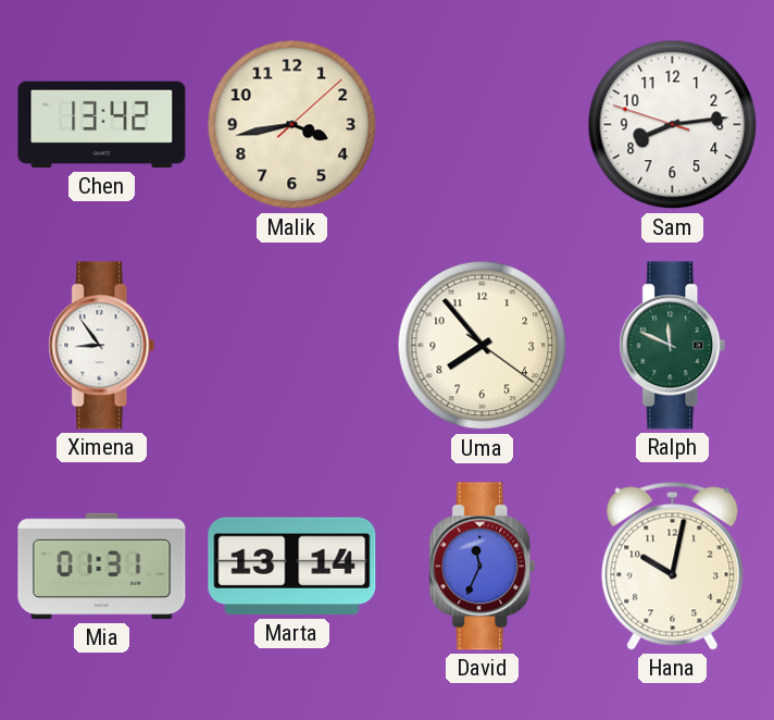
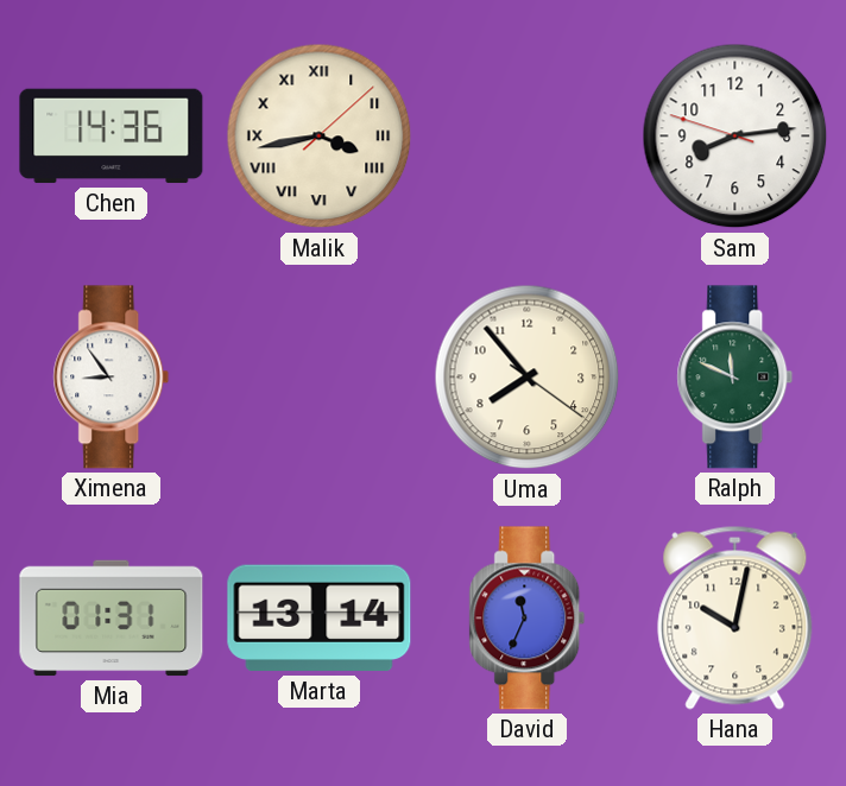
Chen: 13:42 -> 14:36 (112, 137)
Malik numerals: Arabic -> Roman (320, 137)
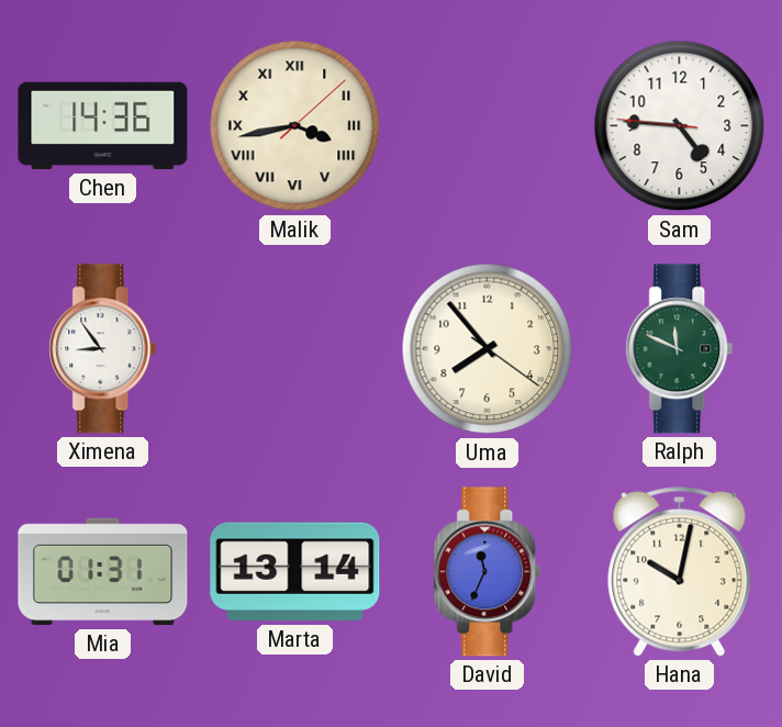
Sam: 8:13 -> 4:45 (680, 126)
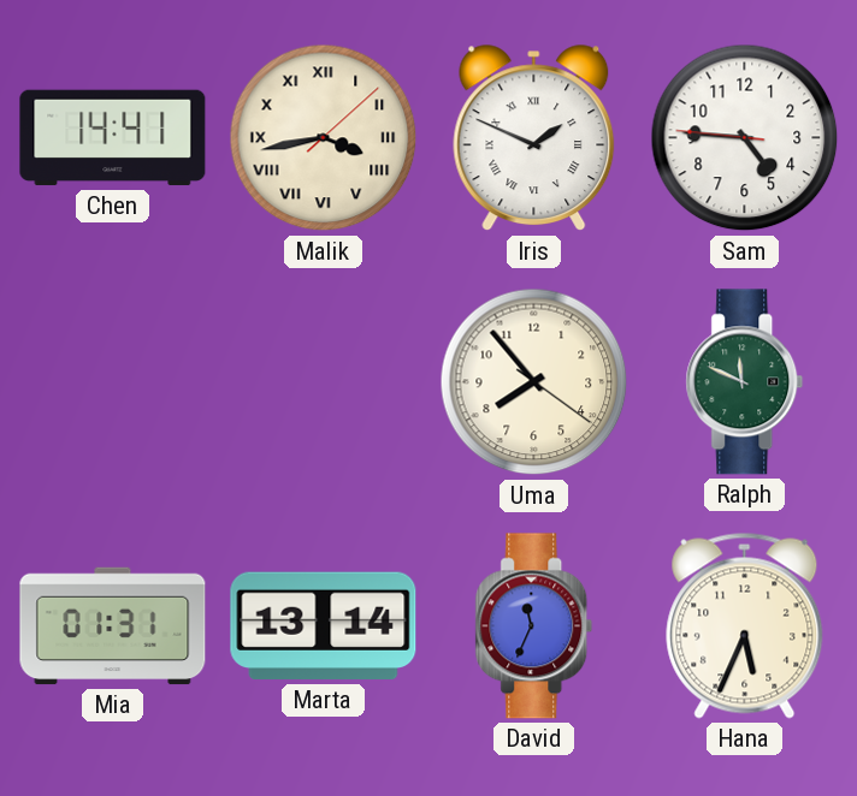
Chen: 14:36 -> 14:41 (113, 138)
Iris: none -> 1:49 (534, 138)
Ximena: 8:54 -> none (103, 349)
Hana: 10:02 -> 5:34 (745, 625)
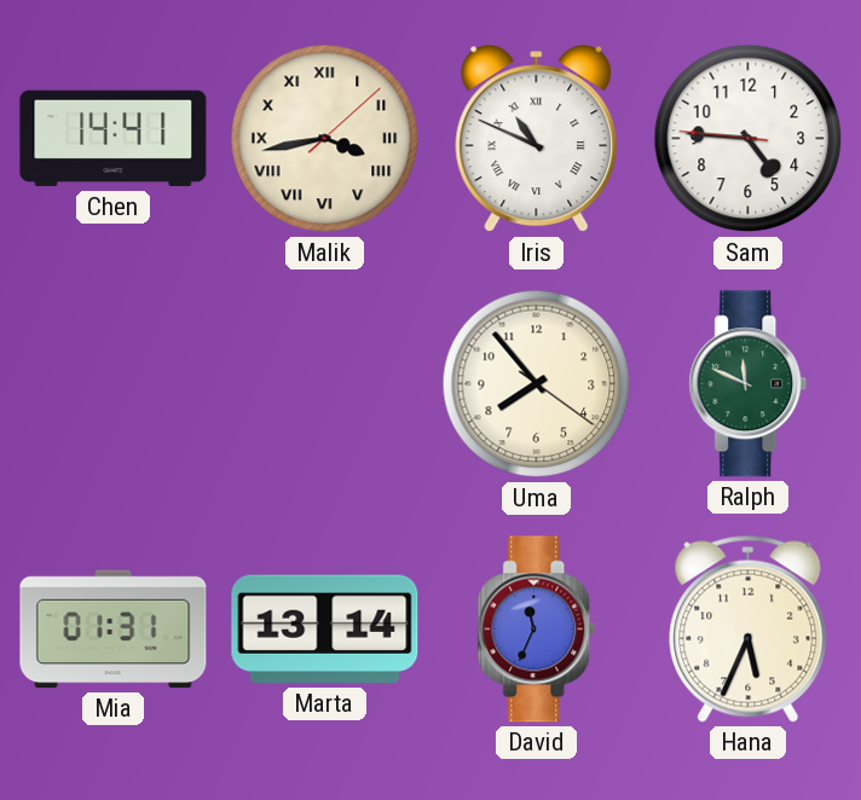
Iris: 1:49 -> 10:49 (537, 139)
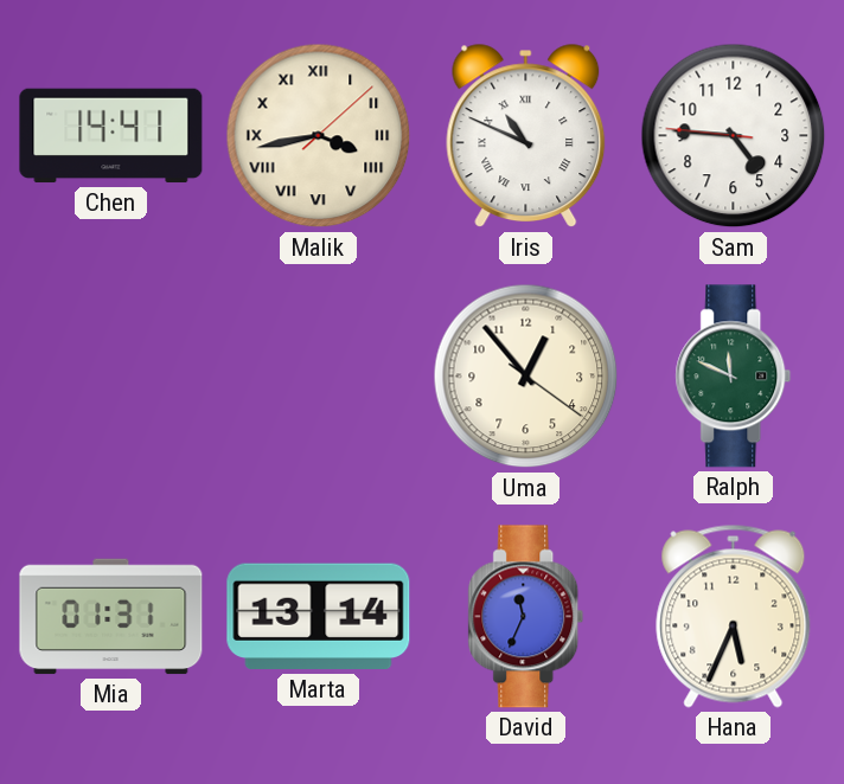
Uma: 7:53 -> 12:53 (526, 377)
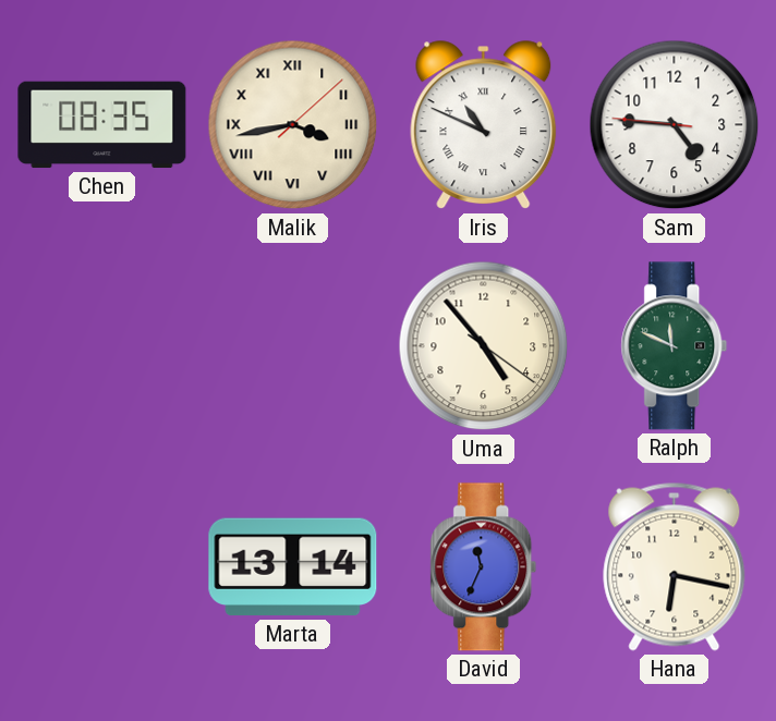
Chen: 14:41 -> 08:35 (102, 125)
Uma: 12:53 -> 4:53 (484, 346)
Mia: 01:31 -> none (111, 617)
Hana: 5:34 -> 6:17 (675, 566)
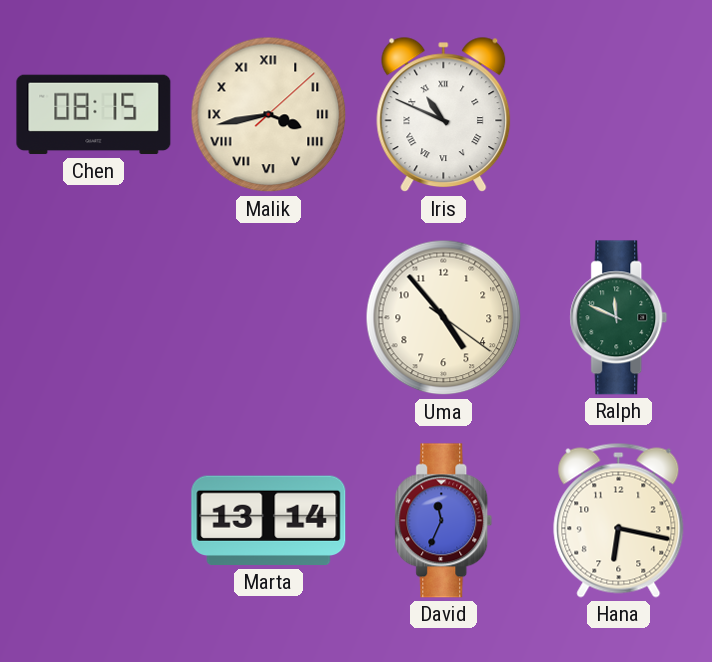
Chen: 08:35 -> 08:15 (94, 115)
Sam: 4:45 -> none (675, 125)
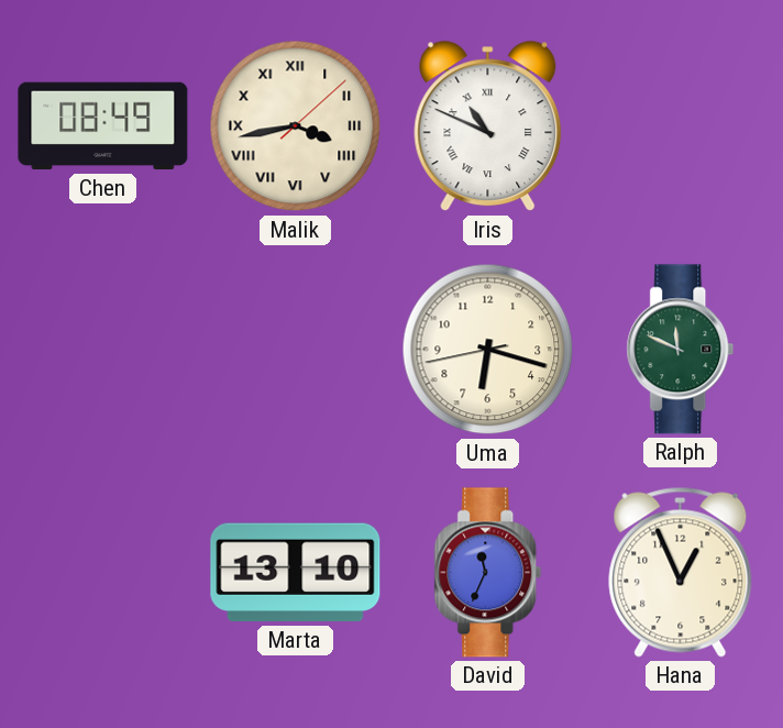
Chen: 08:15 -> 08:49 (103, 126)
Uma: 4:53 -> 6:17 (488, 350)
Marta: 13:14 -> 13:10 (296, 573)
Hana: 6:17 -> 12:56 (681, 572)
